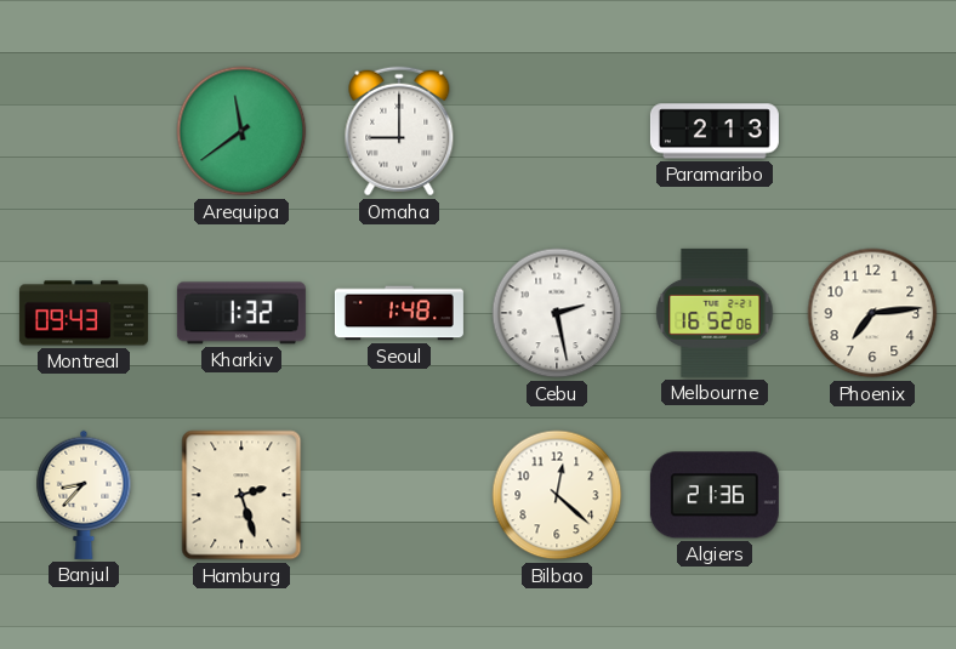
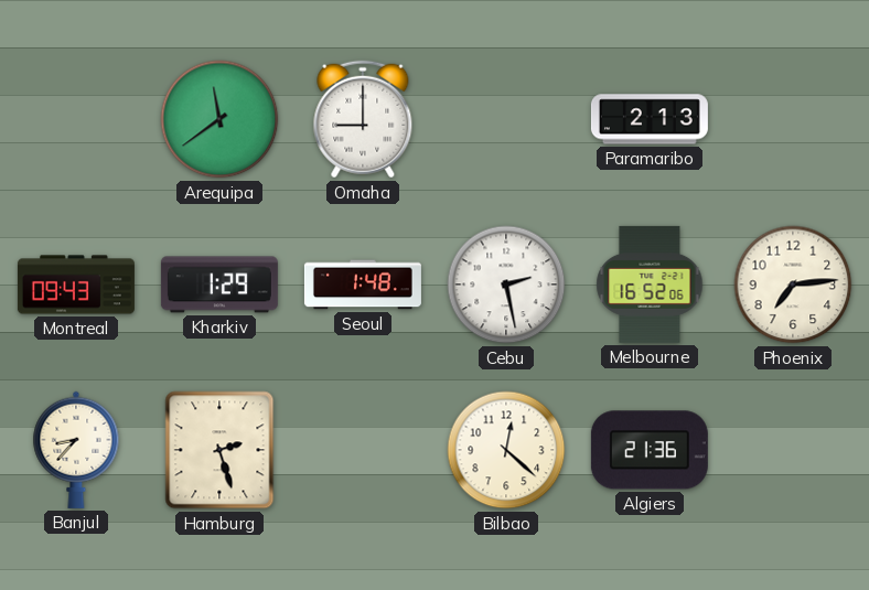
Kharkiv: 1:32 -> 1:29 (219, 285)
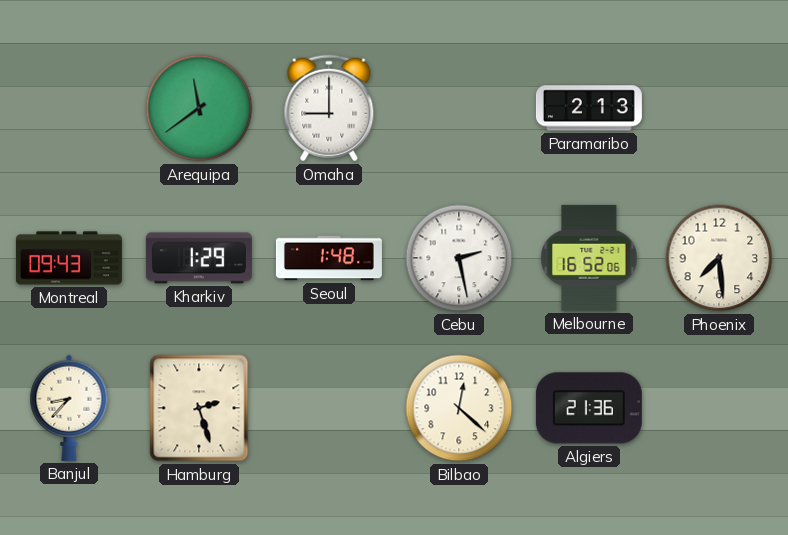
Phoenix: 7:14 -> 7:29 (719, 258)
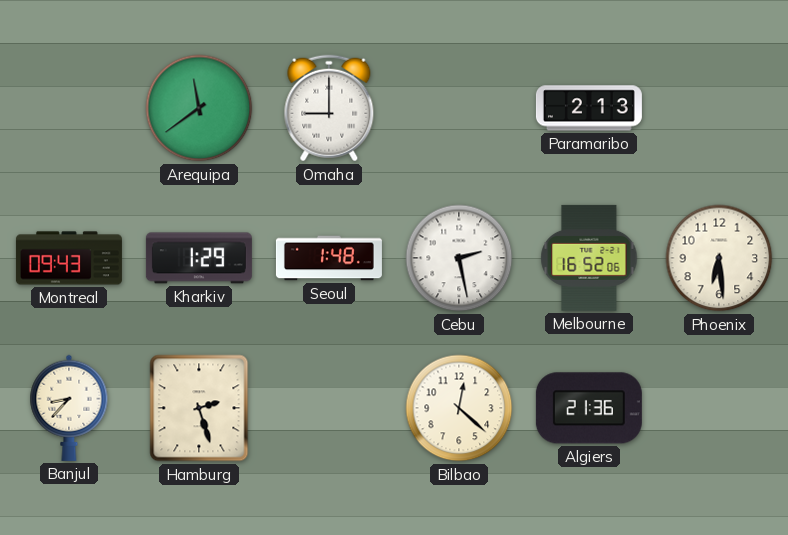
Phoenix: 7:29 -> 6:29 (719, 258)
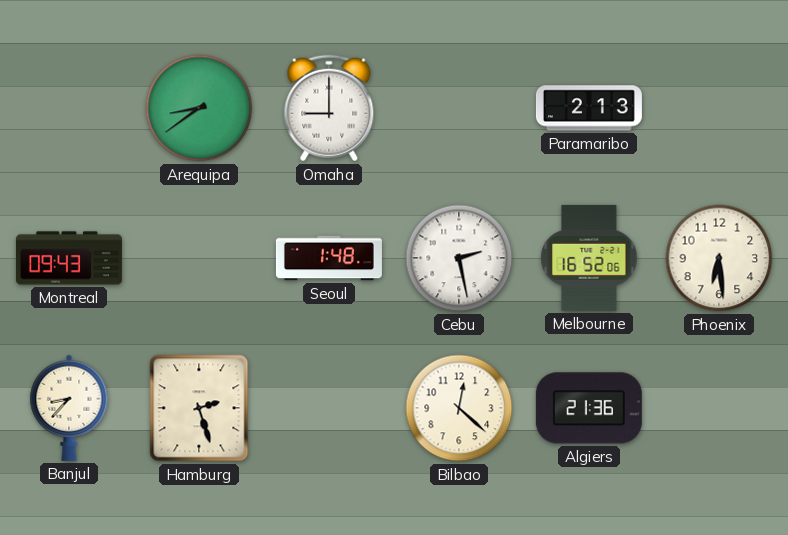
Arequipa: 11:39 -> 8:39 (199, 108)
Kharkiv: 1:29 -> none (199, 258)
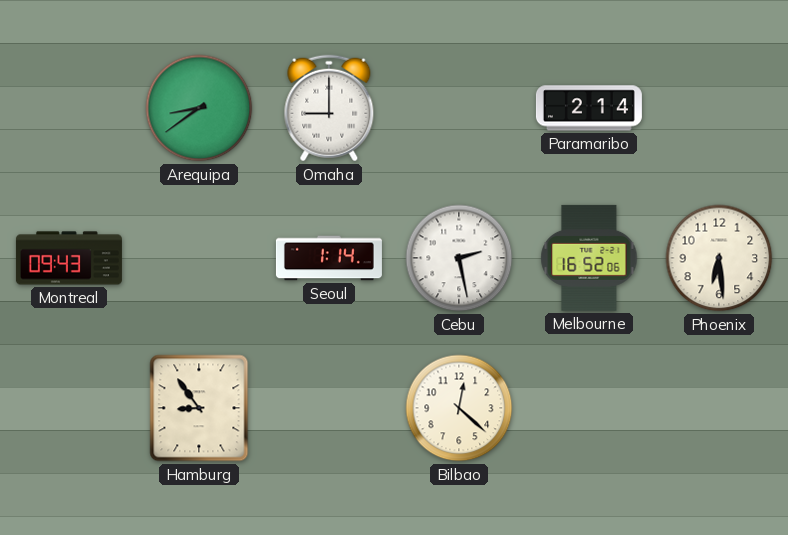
Paramaribo: 2:13 -> 2:14 (589, 108)
Seoul: 1:48 -> 1:14 (329, 258)
Banjul: 8:37 -> none (69, 408)
Hamburg: 2:27 -> 8:54 (199, 408)
Algiers: 21:36 -> none (589, 408)
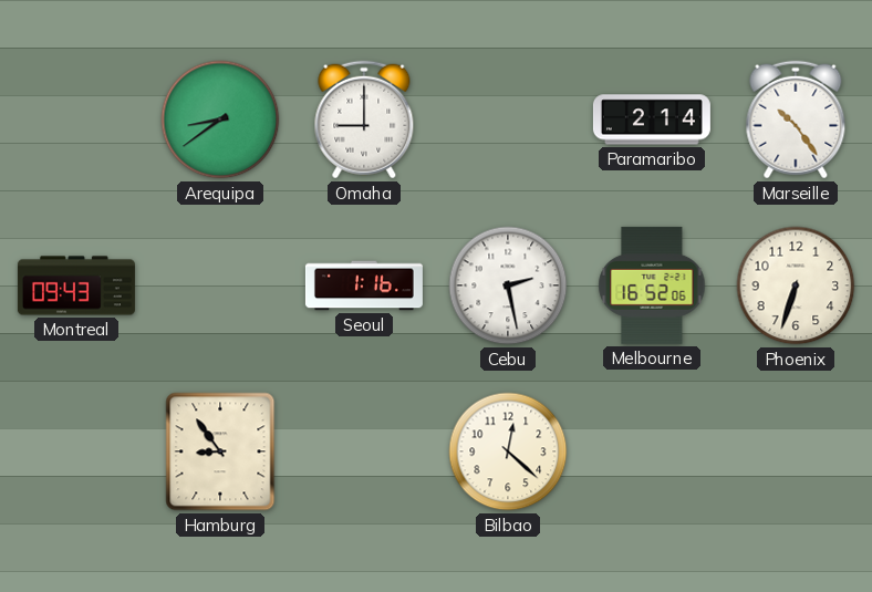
Marseille: none -> 10:24 (796, 120)
Seoul: 1:14 -> 1:16 (364, 285)
Phoenix: 6:29 -> 6:33 (796, 285)
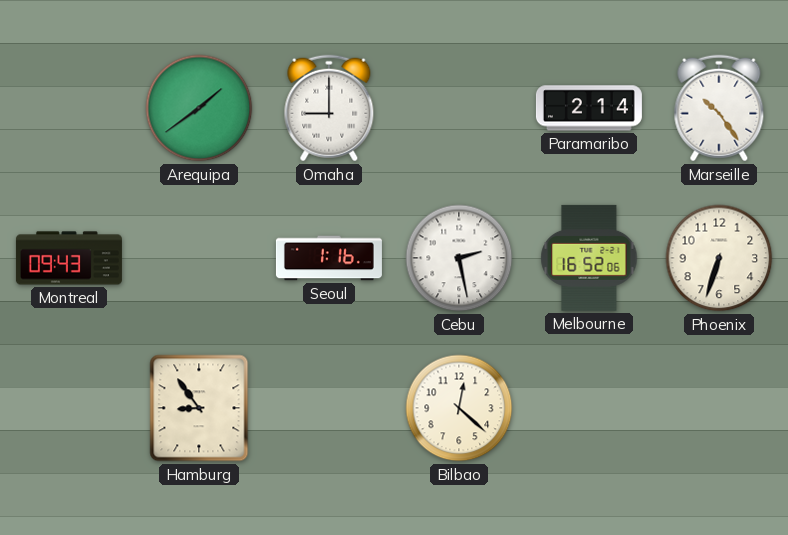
Arequipa: 8:39 -> 1:39 (199, 108)
